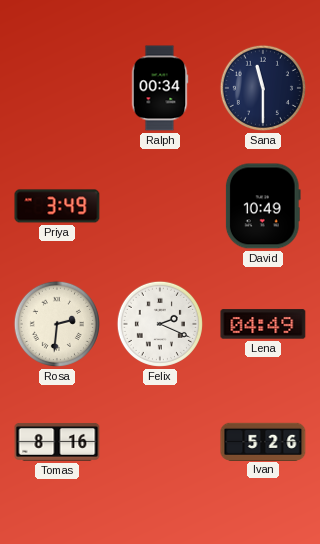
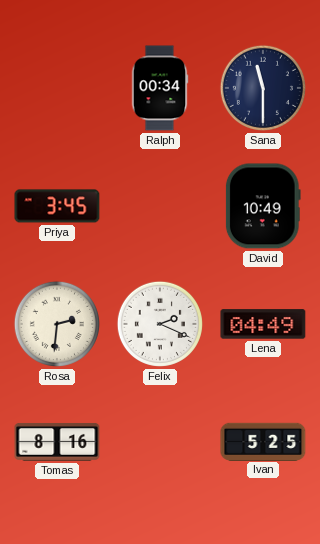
Priya: 3:49 -> 3:45 (57, 206)
Ivan: 5:26 -> 5:25 (263, 441)
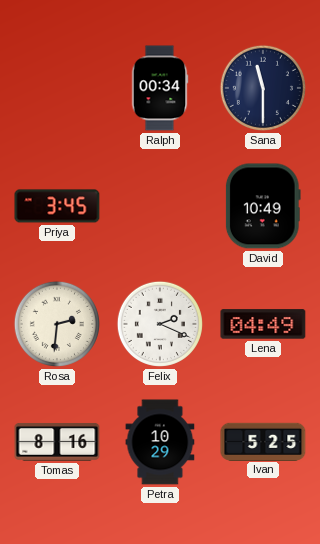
Petra: none -> 10:29 (160, 442)
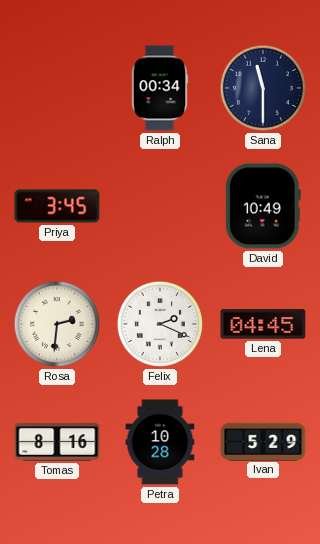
Lena: 04:49 -> 04:45 (263, 324)
Petra: 10:29 -> 10:28 (160, 442)
Ivan: 5:25 -> 5:29 (263, 441)
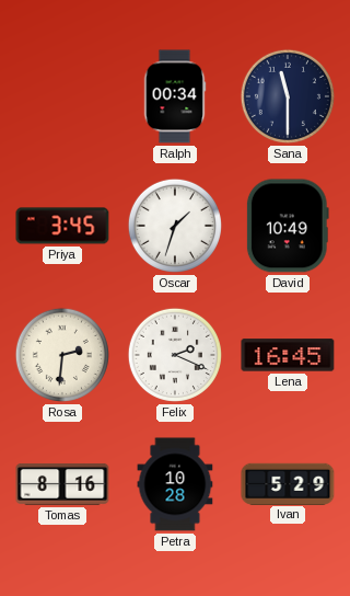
Oscar: none -> 1:33 (175, 226)
Lena: 04:45 -> 16:45 (288, 355)
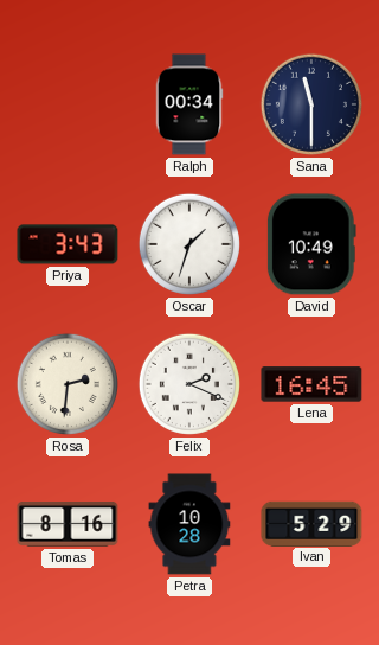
Priya: 3:45 -> 3:43 (68, 244)
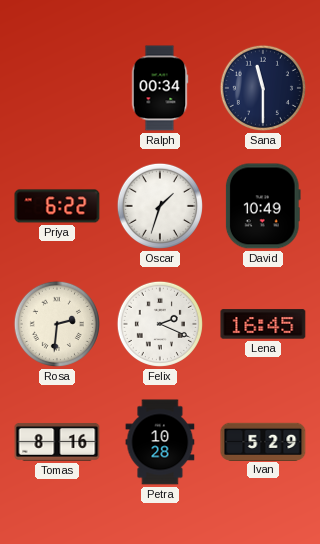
Priya: 3:43 -> 6:22 (57, 206)
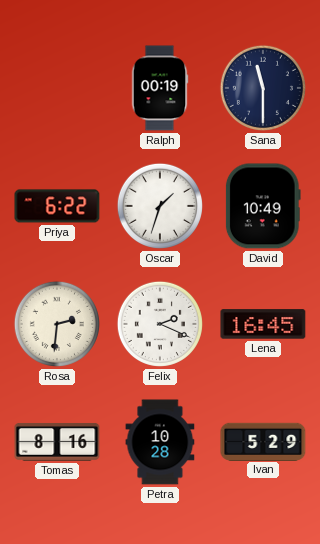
Ralph: 00:34 -> 00:19 (160, 88)
